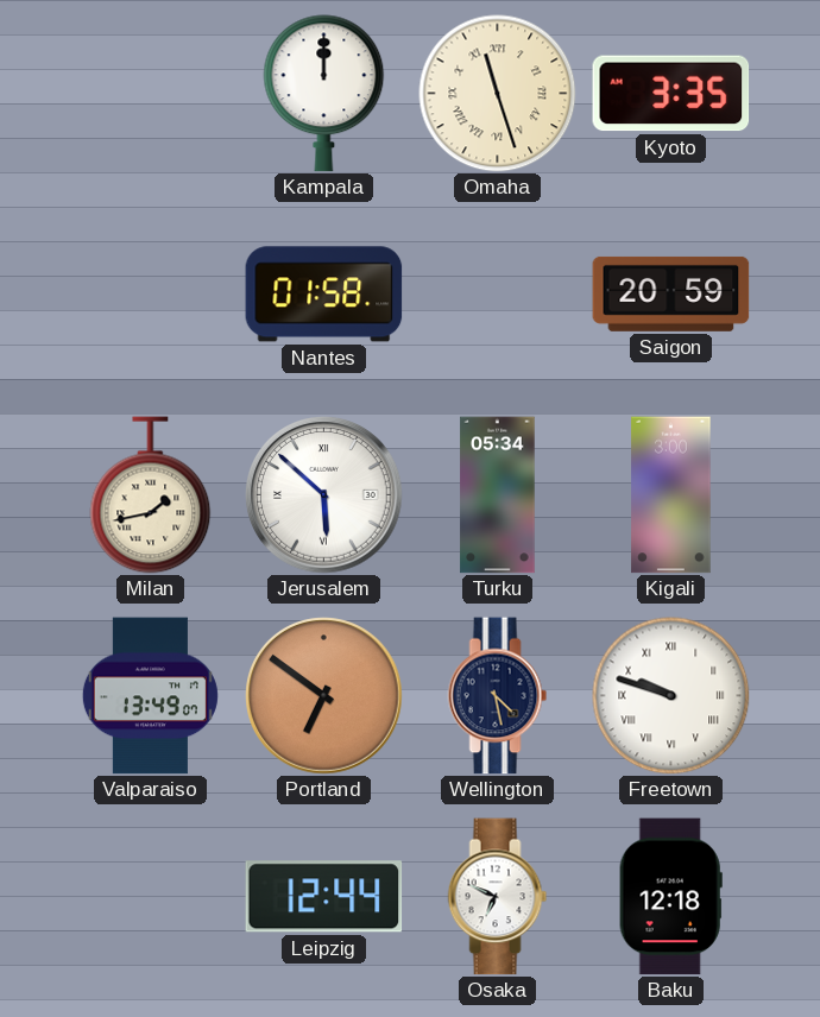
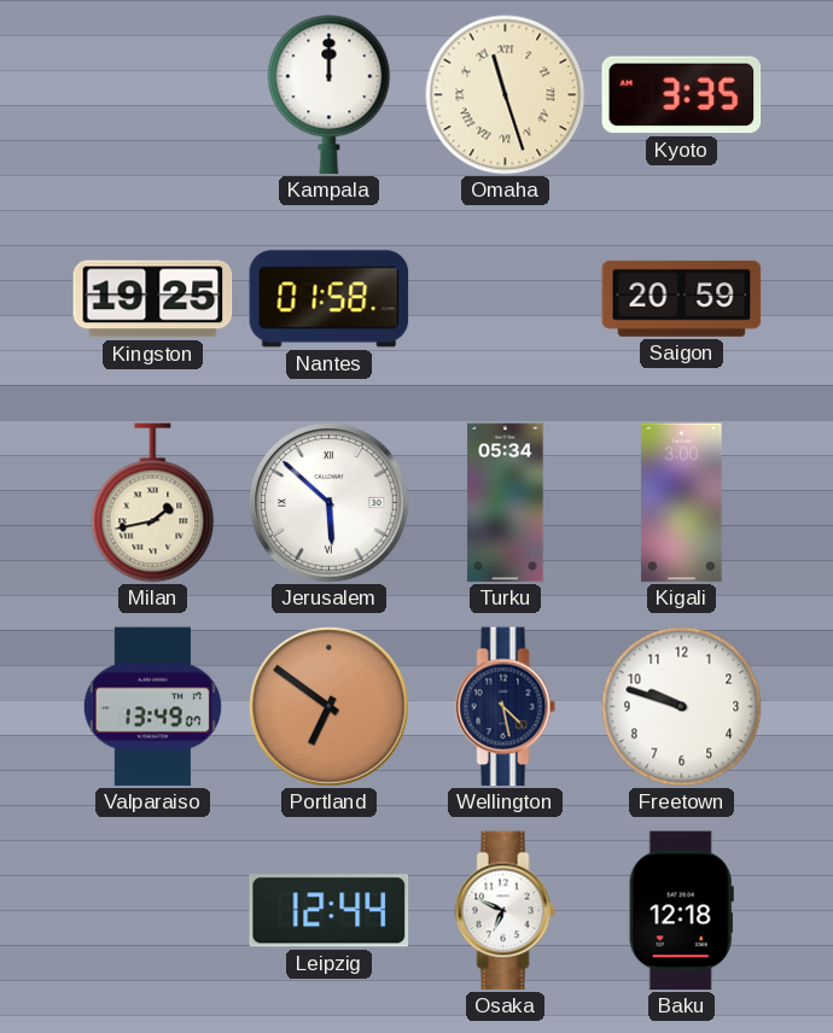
Kingston: none -> 19:25 (153, 299)
Freetown numerals: Roman -> Arabic (682, 707)
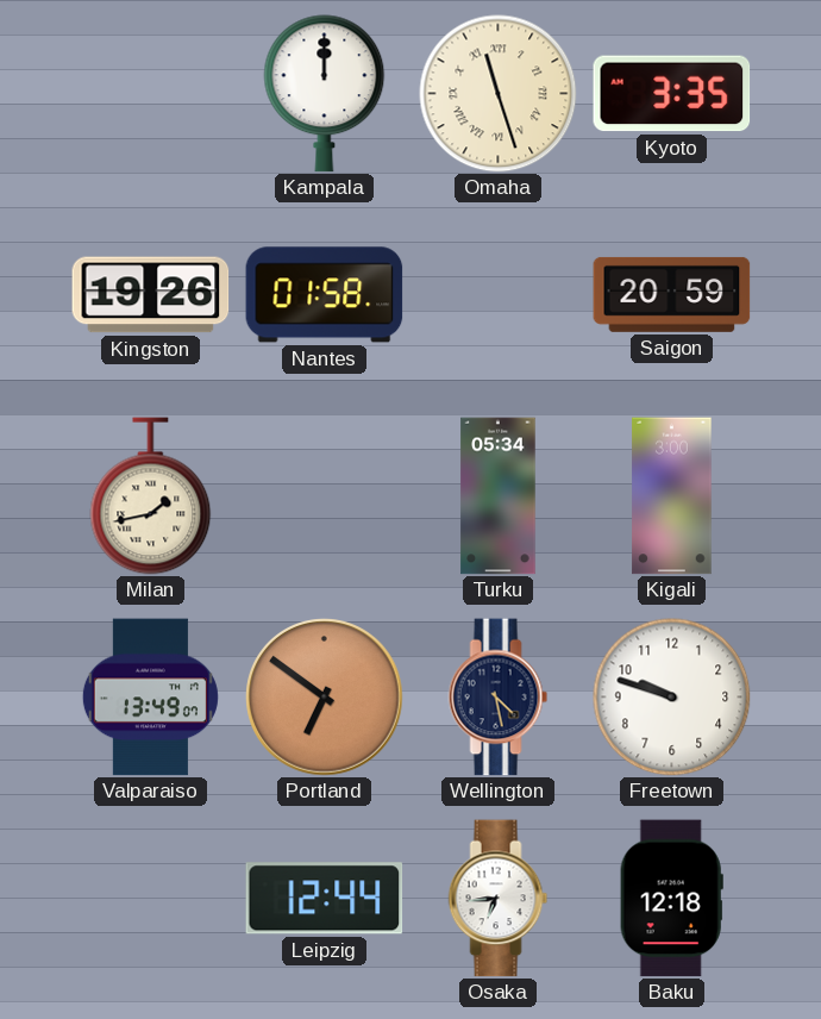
Kingston: 19:25 -> 19:26 (151, 295)
Jerusalem: 5:52 -> none (330, 503)
Osaka: 6:49 -> 6:44 (499, 899)
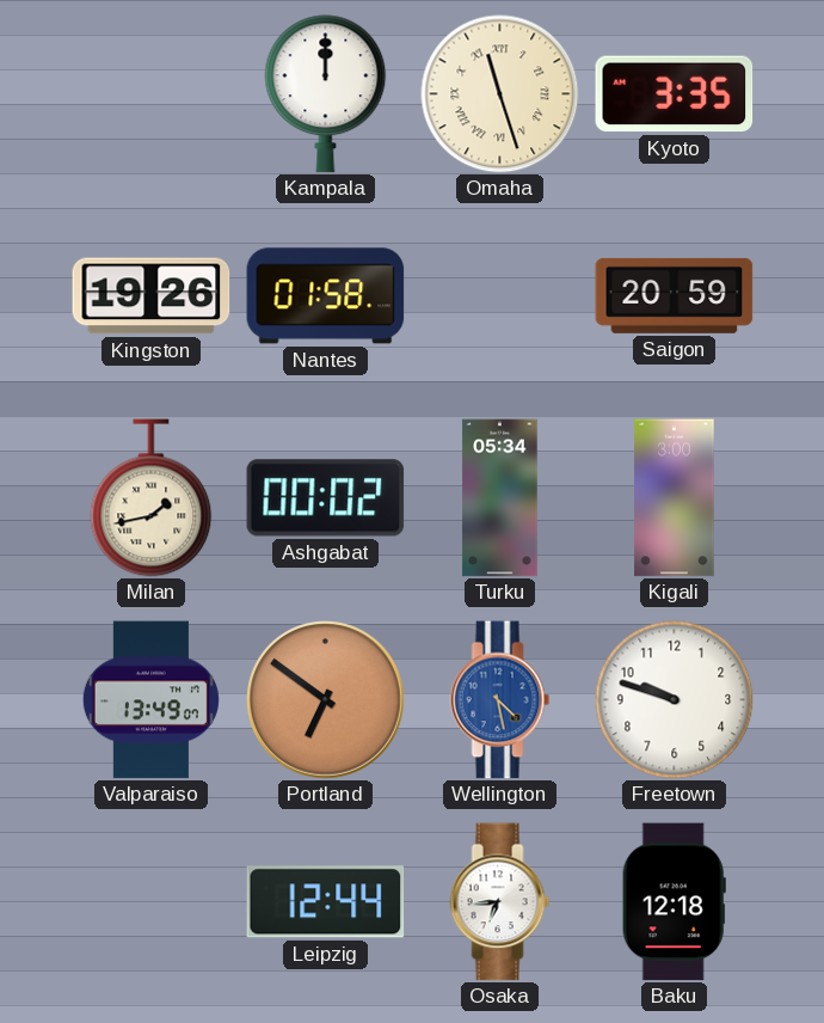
Ashgabat: none -> 00:02 (326, 498)
Wellington dial: navy -> blue (500, 700)
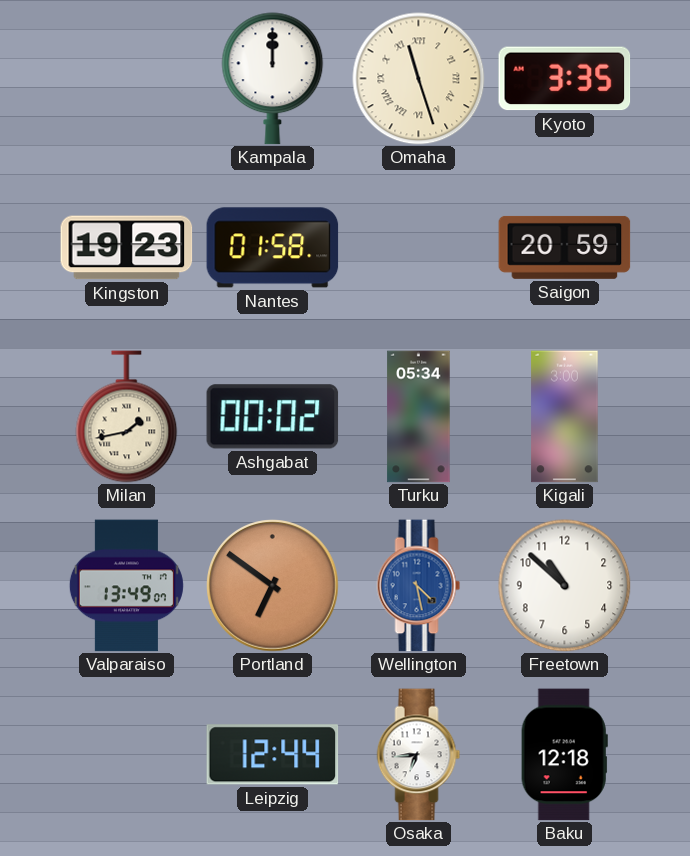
Kingston: 19:26 -> 19:23 (127, 248)
Freetown: 9:48 -> 10:52 (565, 586)
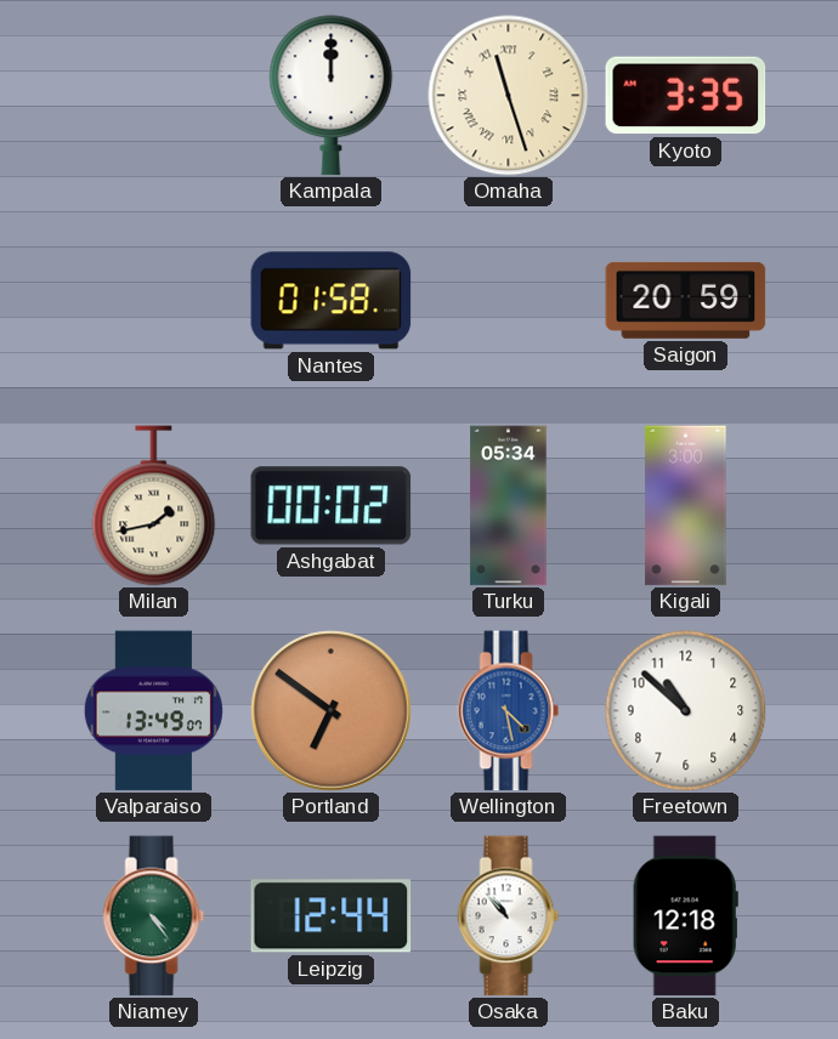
Kingston: 19:23 -> none (127, 248)
Niamey: none -> 4:24 (154, 916)
Osaka: 6:44 -> 10:53 (509, 916)
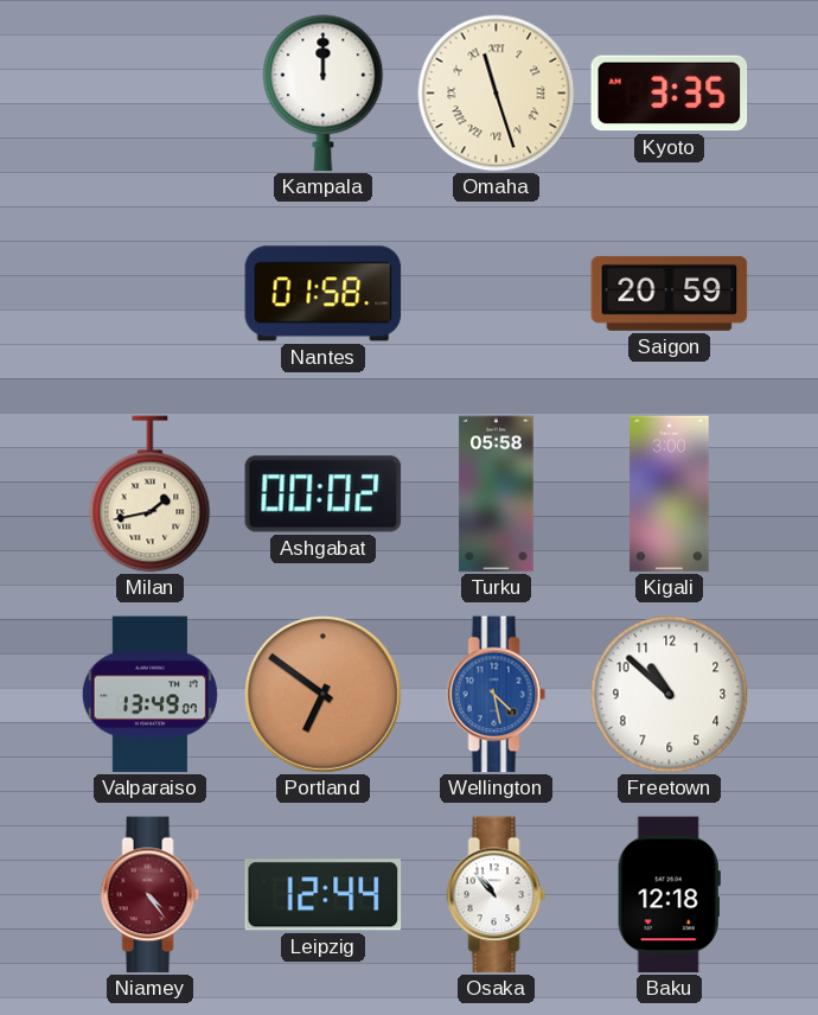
Turku: 05:34 -> 05:58 (497, 494)
Niamey dial: green -> burgundy (151, 895)
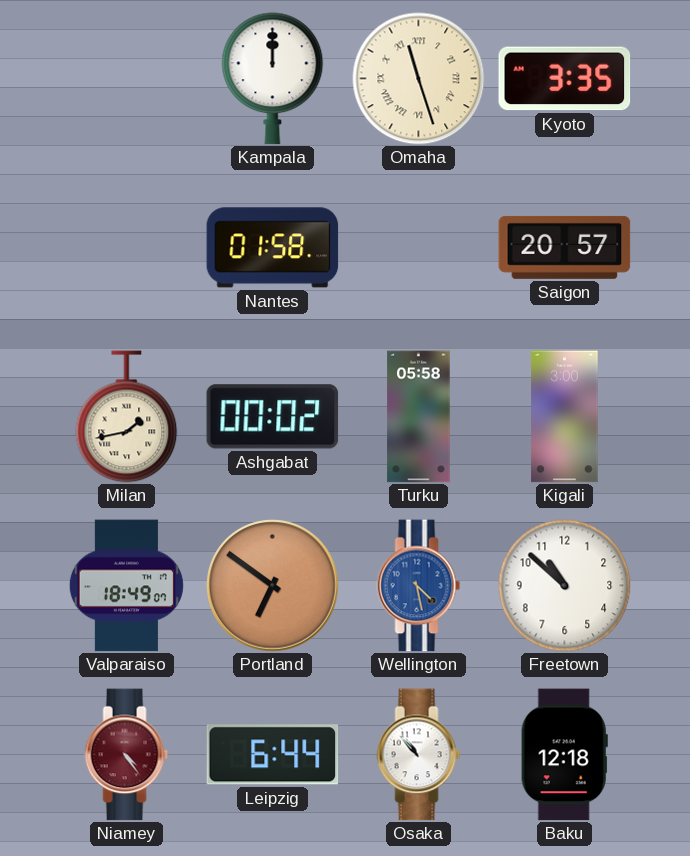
Saigon: 20:59 -> 20:57 (565, 247)
Valparaiso: 13:49 -> 18:49 (126, 586)
Leipzig: 12:44 -> 6:44 (273, 755)
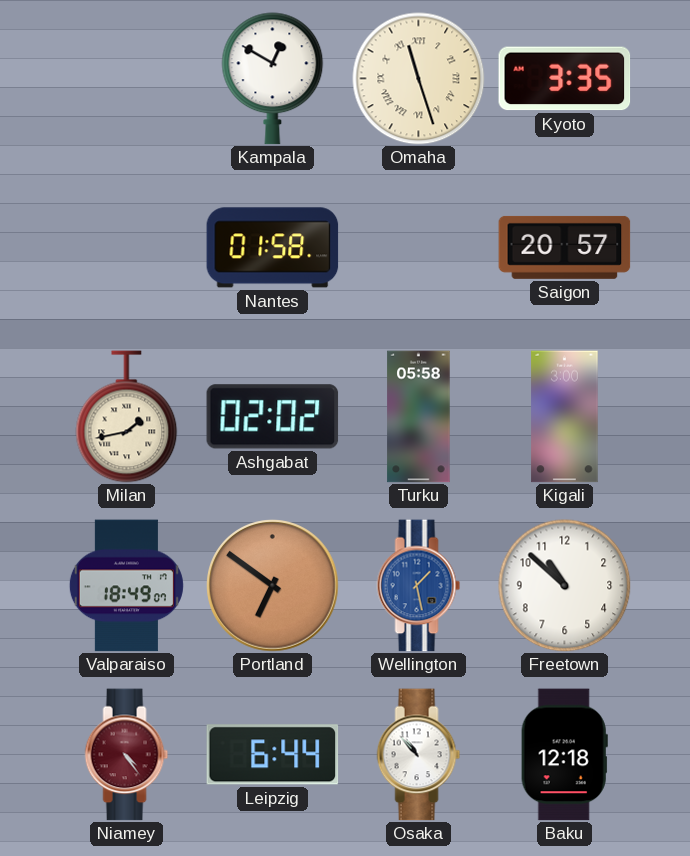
Kampala: 12:00 -> 12:50 (273, 79)
Ashgabat: 00:02 -> 02:02 (273, 417)
Wellington: 4:28 -> 1:28 (419, 586)
